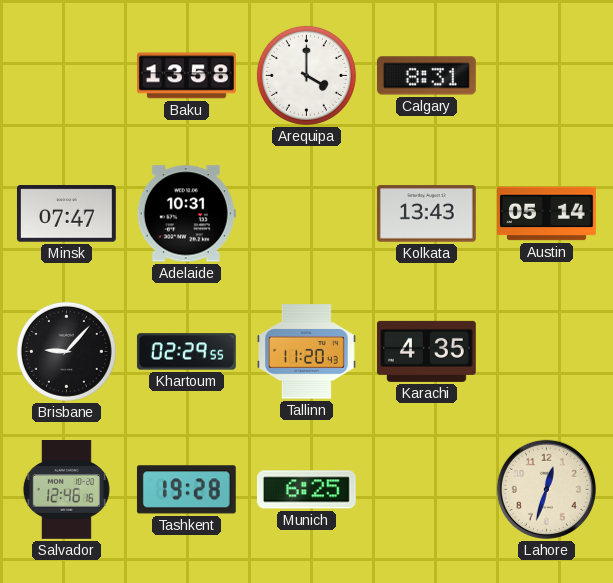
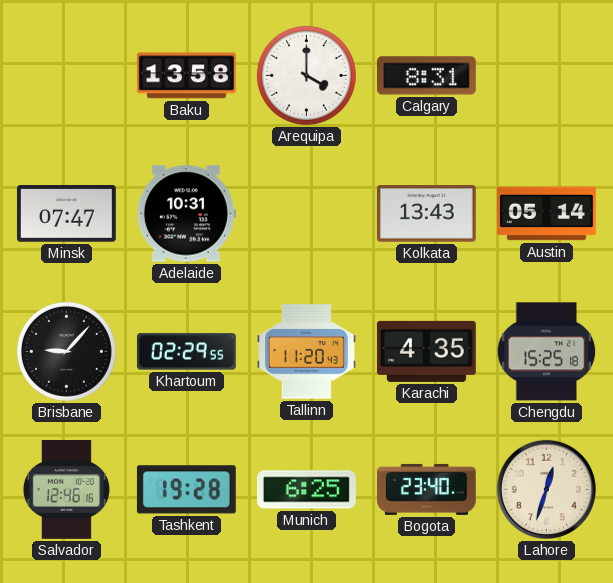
Chengdu: none -> 15:25 (547, 352)
Bogota: none -> 23:40 (427, 489)
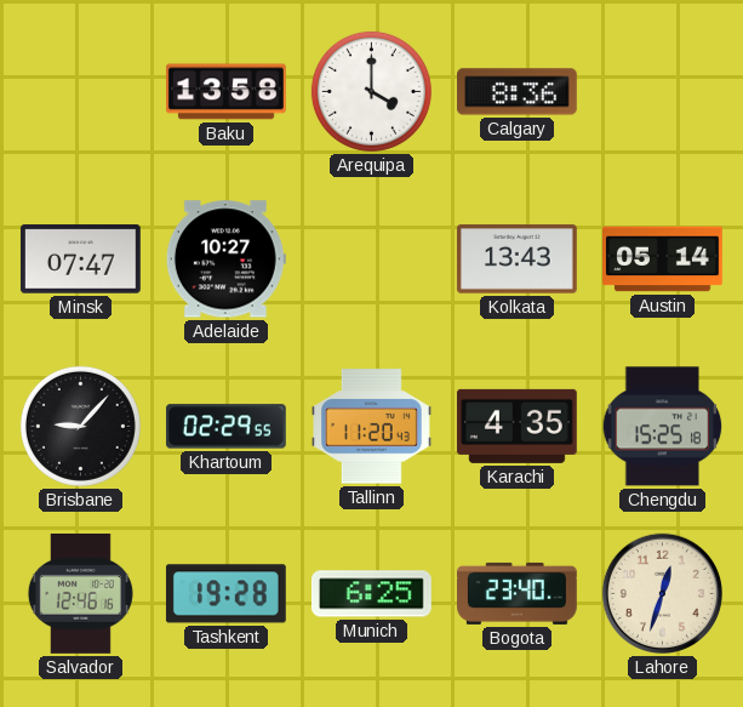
Calgary: 8:31 -> 8:36 (518, 92)
Adelaide: 10:31 -> 10:27 (225, 260)
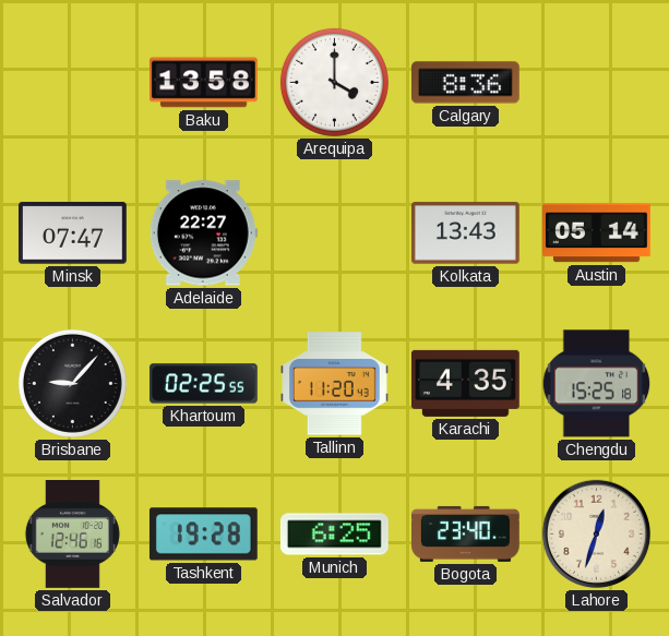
Adelaide: 10:27 -> 22:27 (203, 233)
Khartoum: 02:29 -> 02:25 (203, 384)
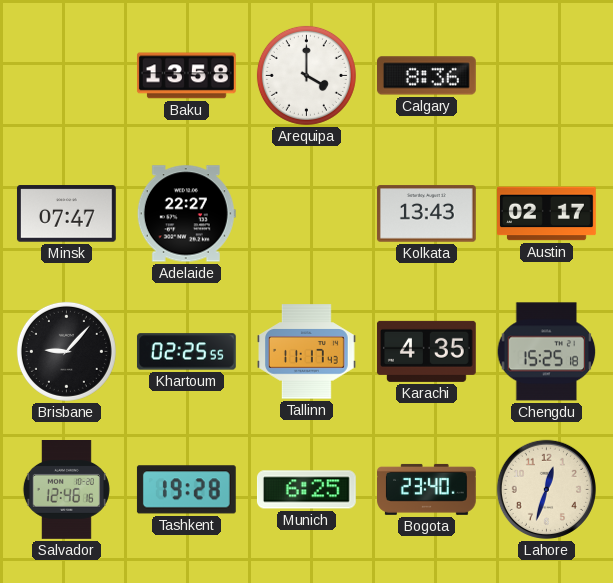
Austin: 05:14 -> 02:17 (547, 214)
Tallinn: 11:20 -> 11:17 (307, 352)
